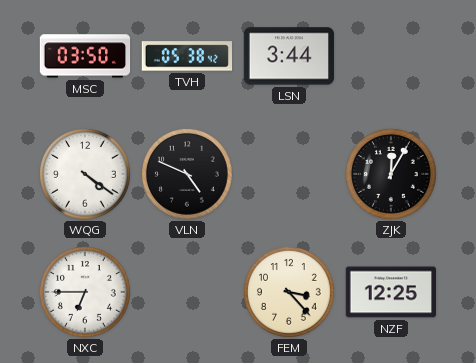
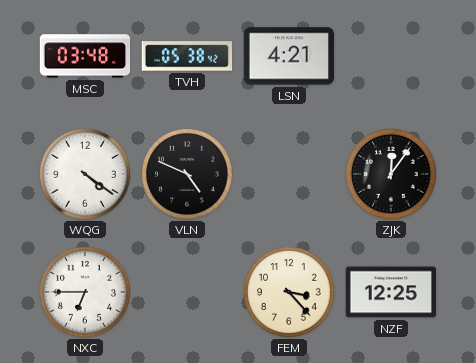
MSC: 03:50 -> 03:48 (85, 56)
LSN: 3:44 -> 4:21 (288, 56)
ZJK: 12:05 -> 12:06 (391, 174)
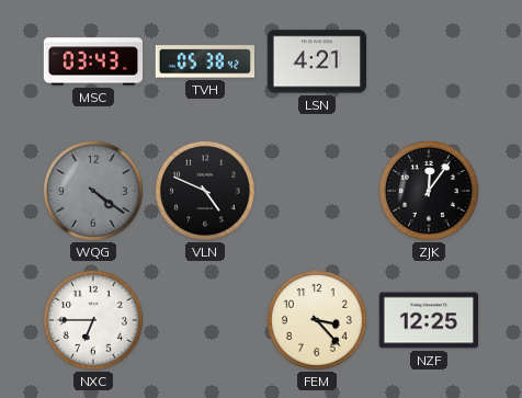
MSC: 03:48 -> 03:43 (93, 61)
WQG dial: white -> grey (93, 191)
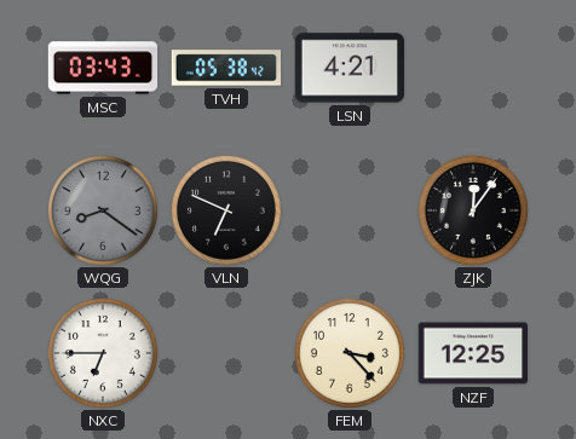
WQG: 4:21 -> 8:21 (103, 210)
VLN: 4:49 -> 6:49 (226, 210)
